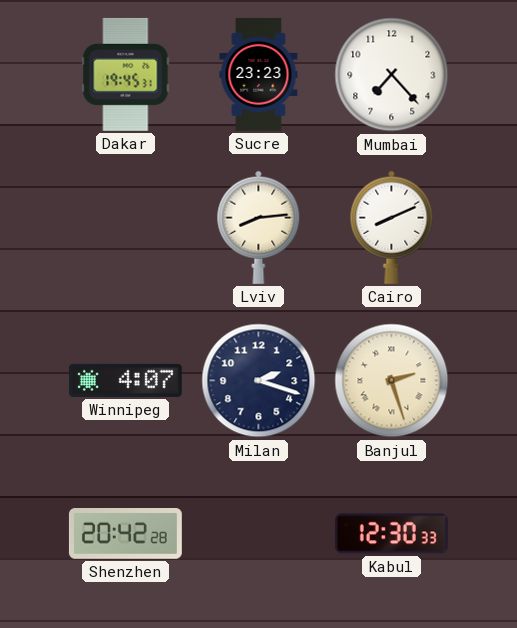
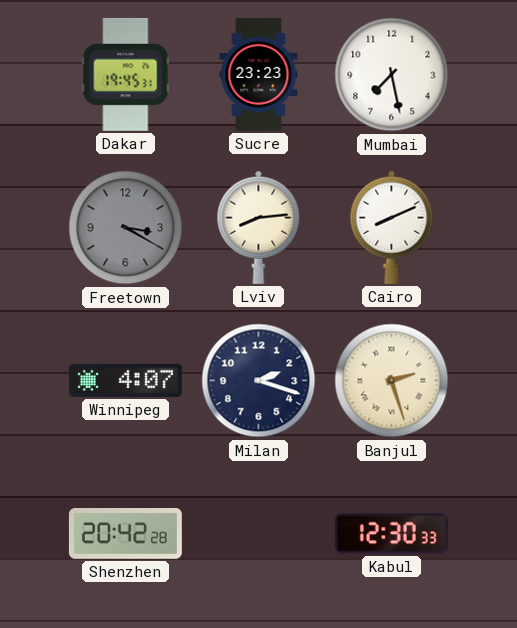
Mumbai: 7:23 -> 7:28 (392, 75)
Freetown: none -> 3:20 (126, 228)
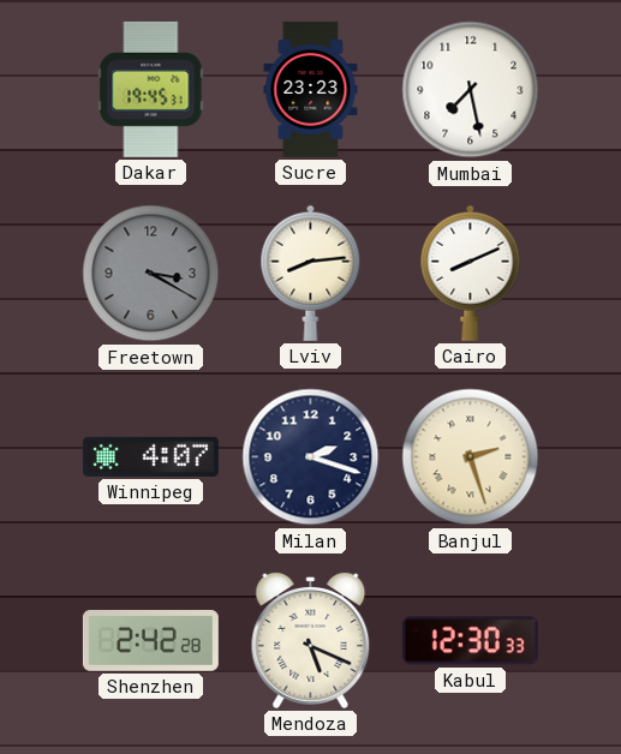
Shenzhen: 20:42 -> 2:42 (150, 641)
Mendoza: none -> 5:19 (311, 640)
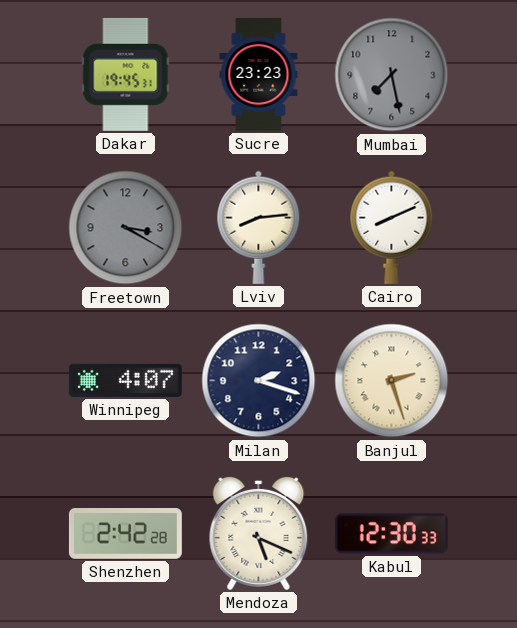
Mumbai dial: white -> grey (392, 75)
